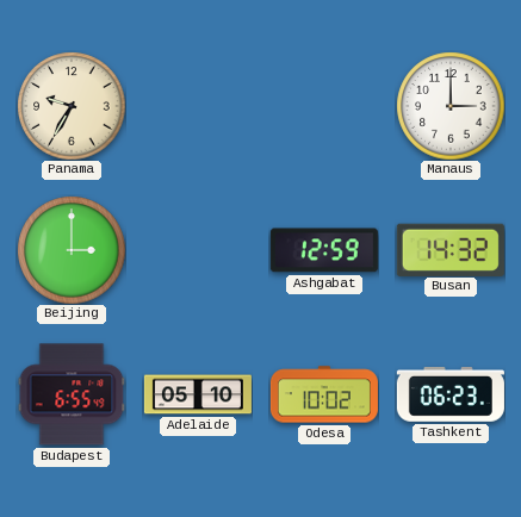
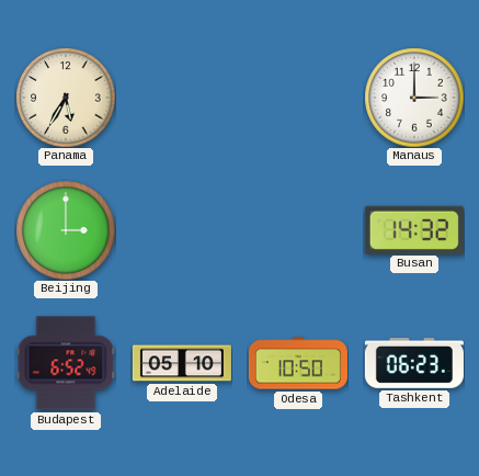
Panama: 9:35 -> 5:35 (66, 98)
Ashgabat: 12:59 -> none (324, 250)
Budapest: 6:55 -> 6:52 (66, 363)
Odesa: 10:02 -> 10:50 (298, 363)
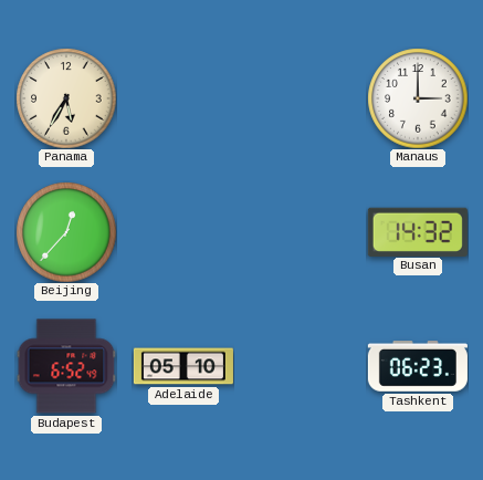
Beijing: 3:00 -> 12:37 (66, 232)
Odesa: 10:50 -> none (298, 363)
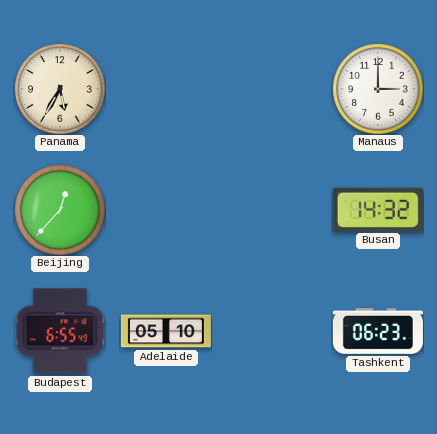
Budapest: 6:52 -> 6:55 (60, 331)
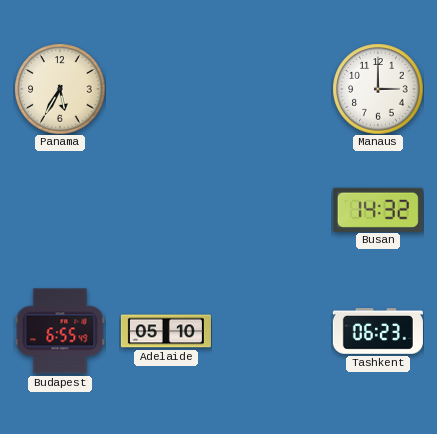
Beijing: 12:37 -> none (60, 210)
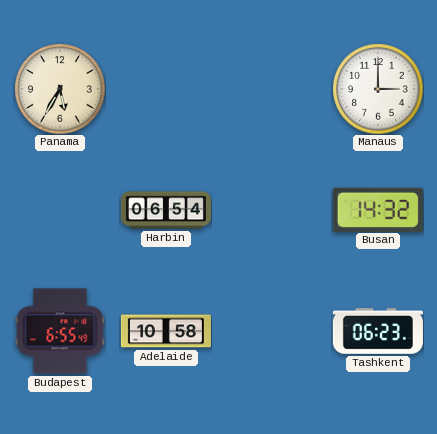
Harbin: none -> 06:54 (166, 210)
Adelaide: 05:10 -> 10:58 (166, 331)
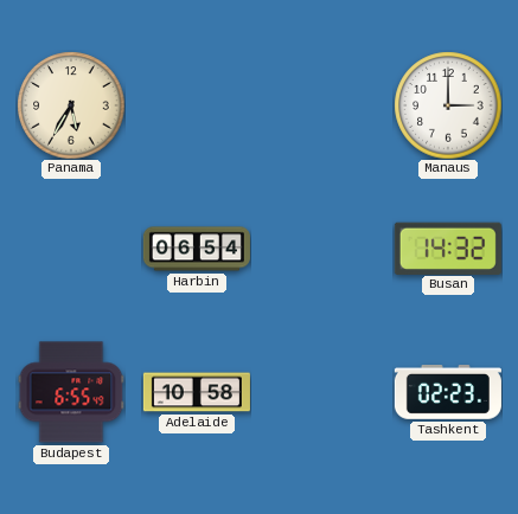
Tashkent: 06:23 -> 02:23 (448, 393)
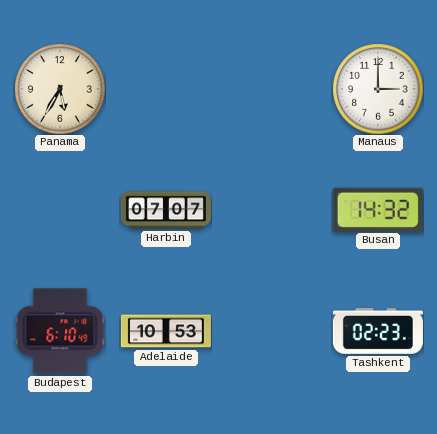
Harbin: 06:54 -> 07:07 (166, 210)
Budapest: 6:55 -> 6:10 (60, 331)
Adelaide: 10:58 -> 10:53 (166, 331)
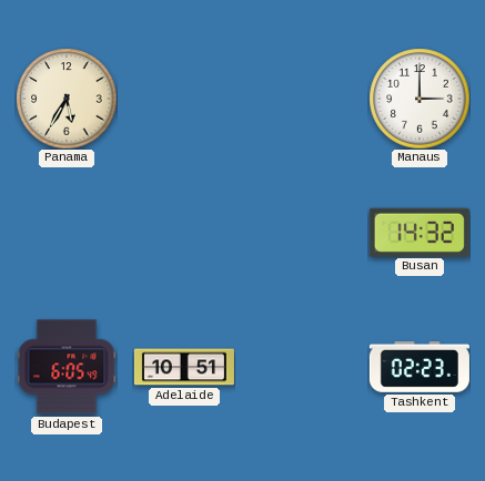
Harbin: 07:07 -> none (166, 210)
Budapest: 6:10 -> 6:05 (67, 367)
Adelaide: 10:53 -> 10:51 (184, 367)
